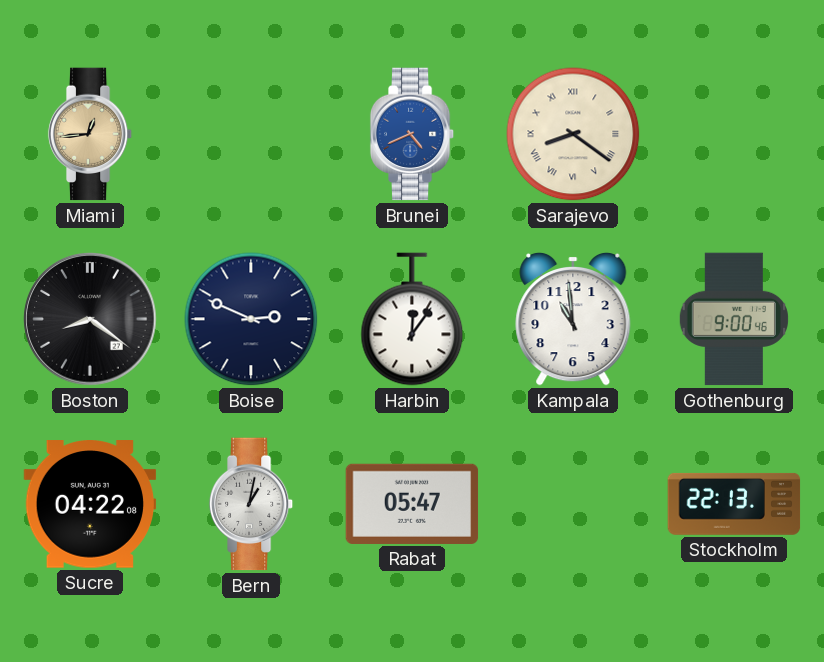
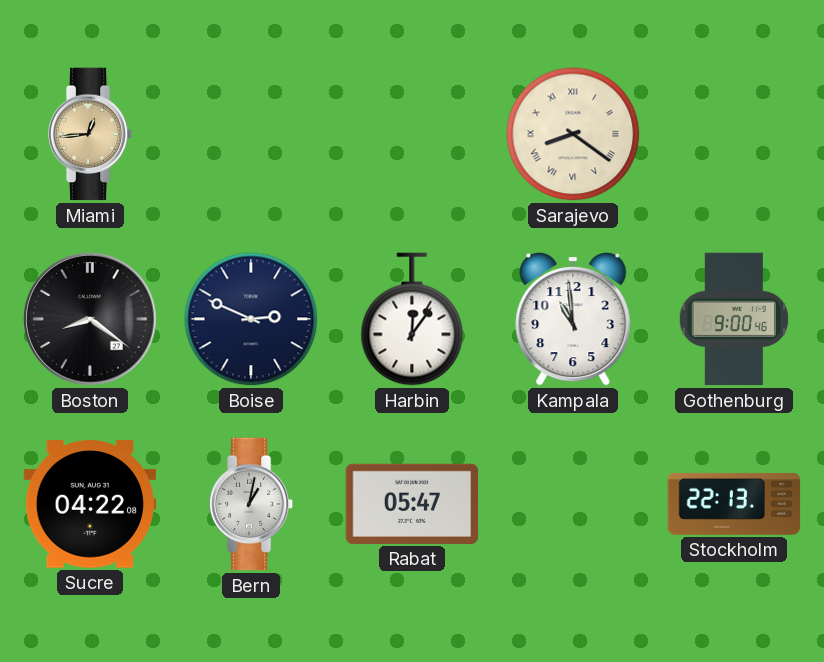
Brunei: 4:41 -> none (412, 134)
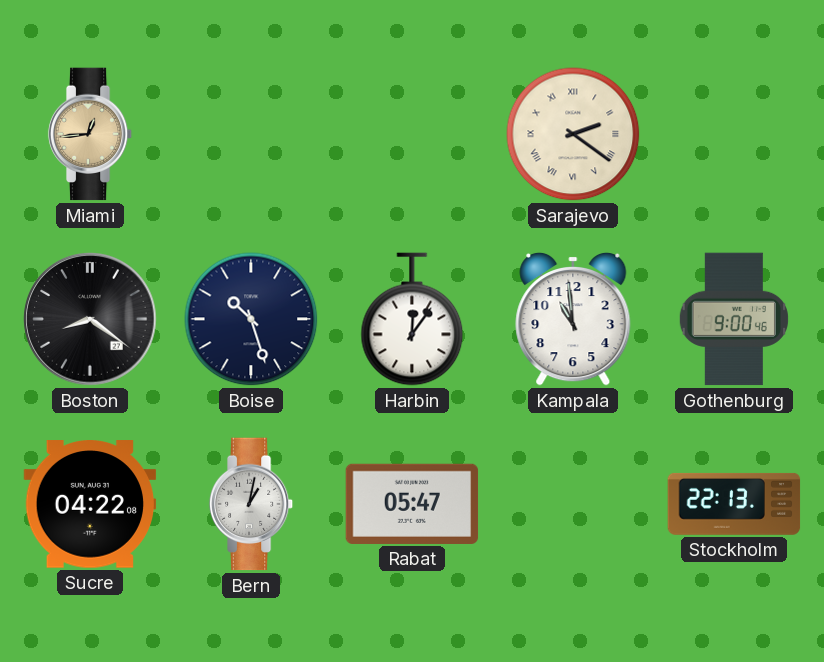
Sarajevo: 8:21 -> 2:21 (573, 134)
Boise: 2:49 -> 10:27 (251, 319)
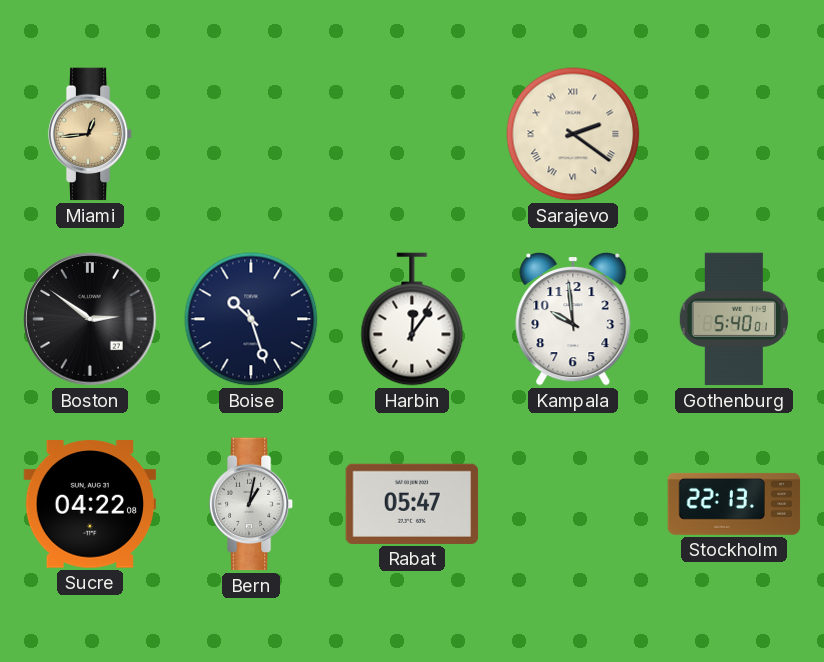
Boston: 8:21 -> 2:51 (90, 319)
Kampala: 10:59 -> 9:59 (573, 319)
Gothenburg: 9:00 -> 5:40 (734, 319)
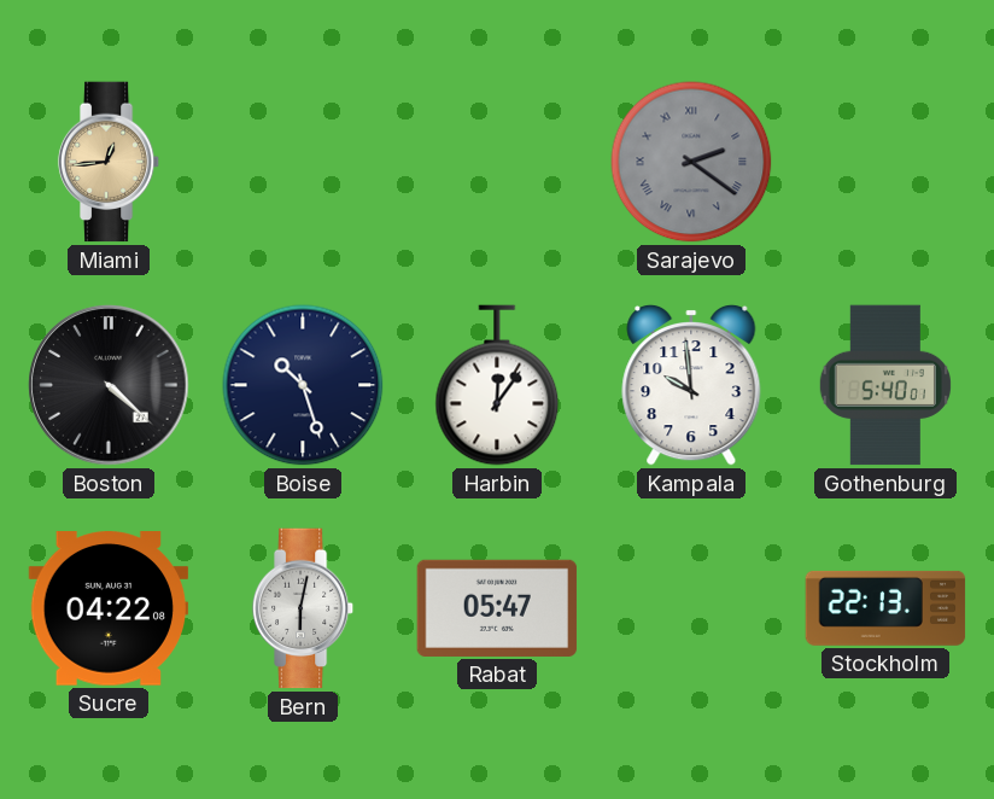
Sarajevo dial: cream -> grey (691, 162)
Boston: 2:51 -> 4:22 (109, 385)
Bern: 1:02 -> 6:02 (303, 608)
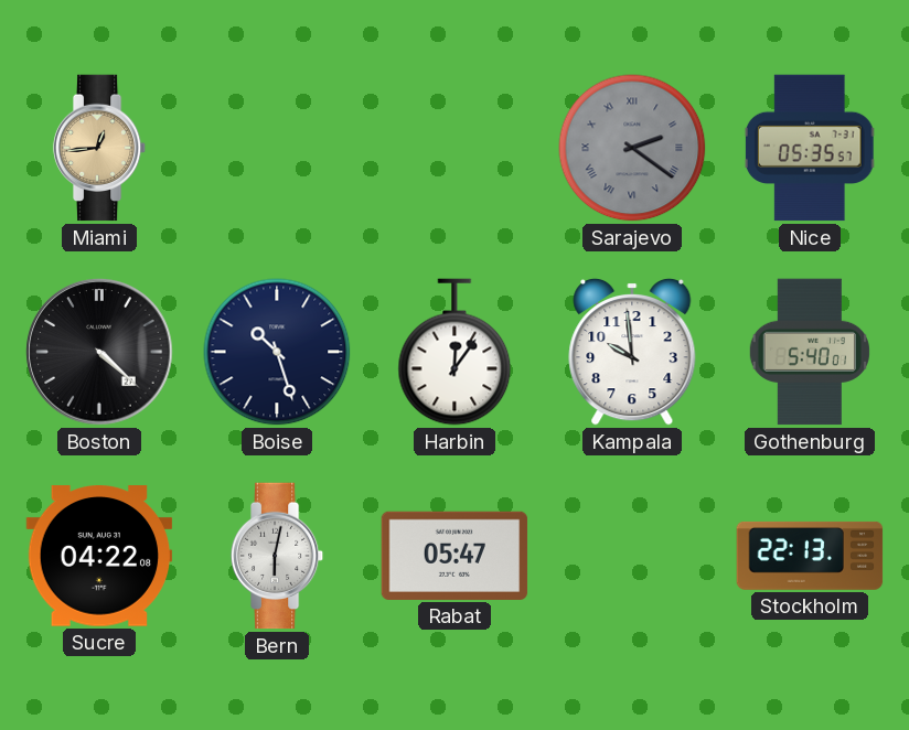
Nice: none -> 05:35 (810, 148)
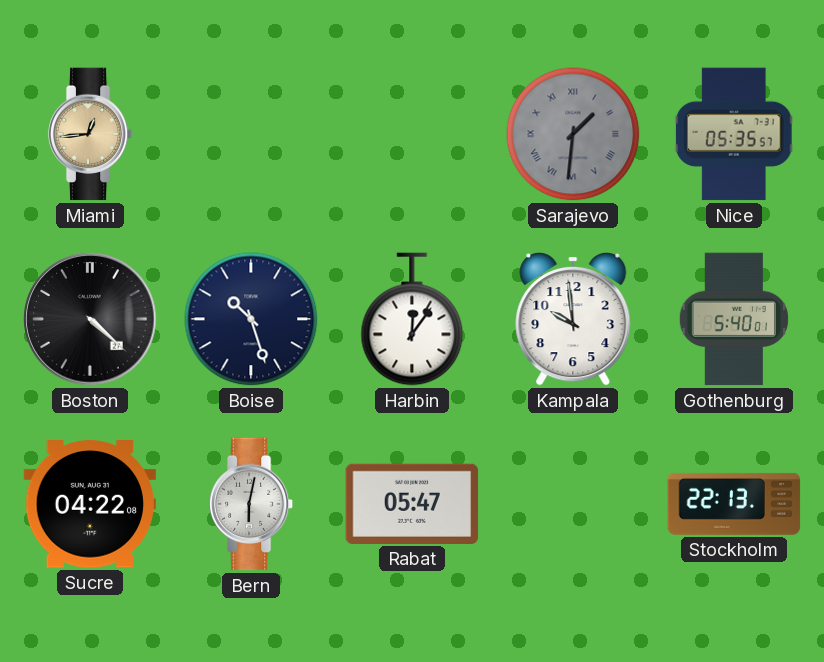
Sarajevo: 2:21 -> 1:31 (573, 134)
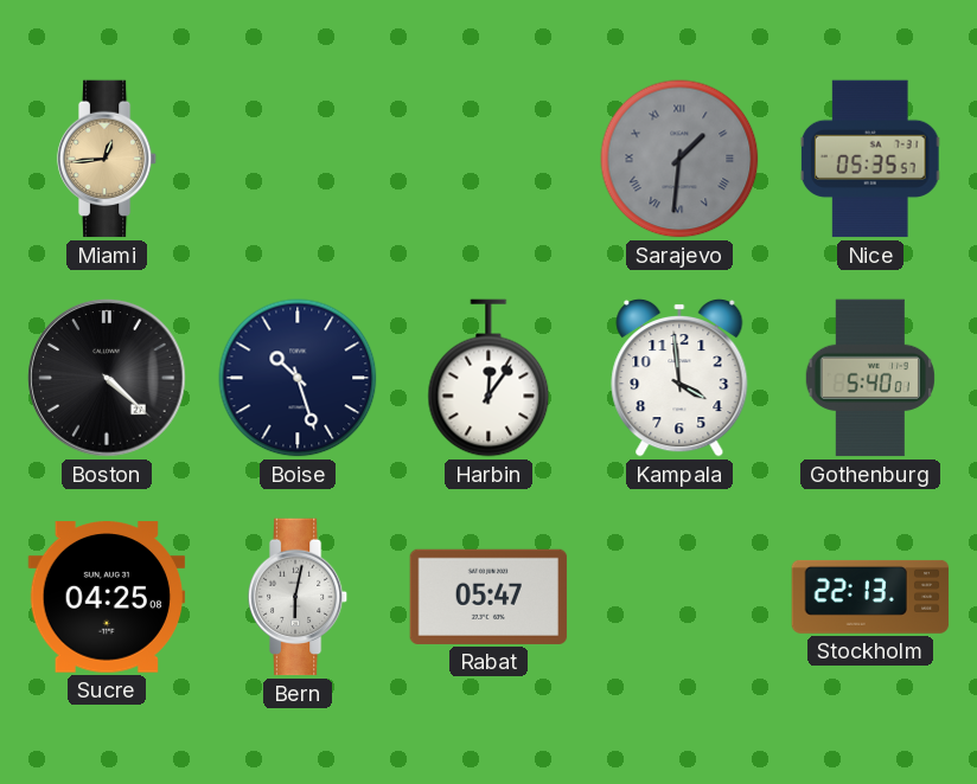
Kampala: 9:59 -> 3:59 (679, 378)
Sucre: 04:22 -> 04:25 (107, 597)
